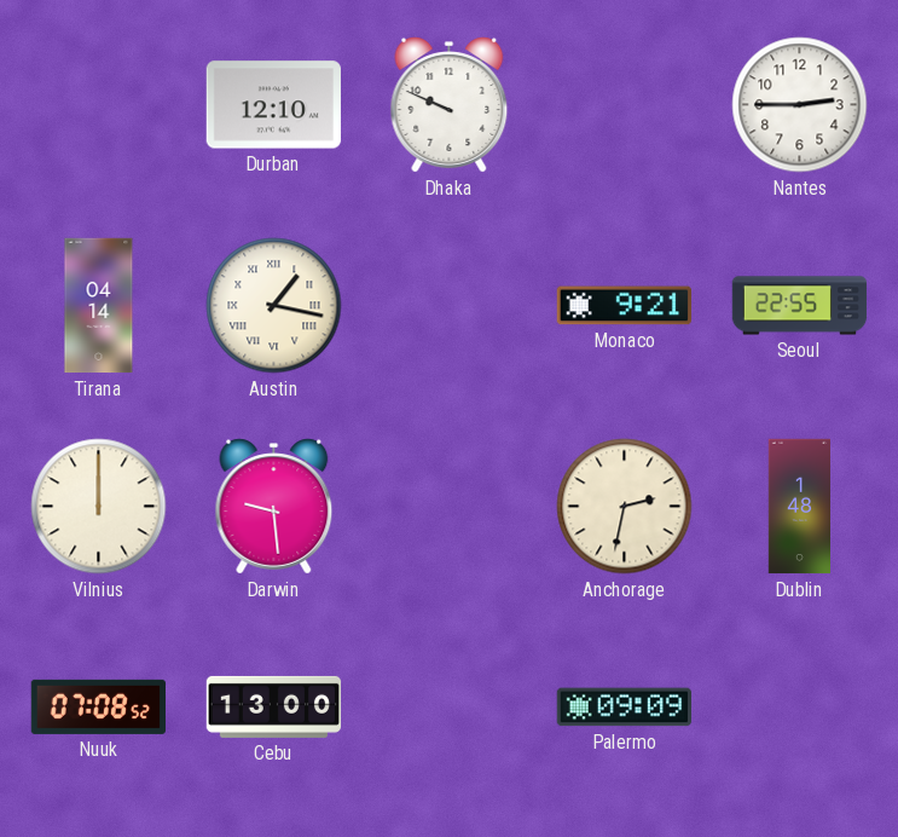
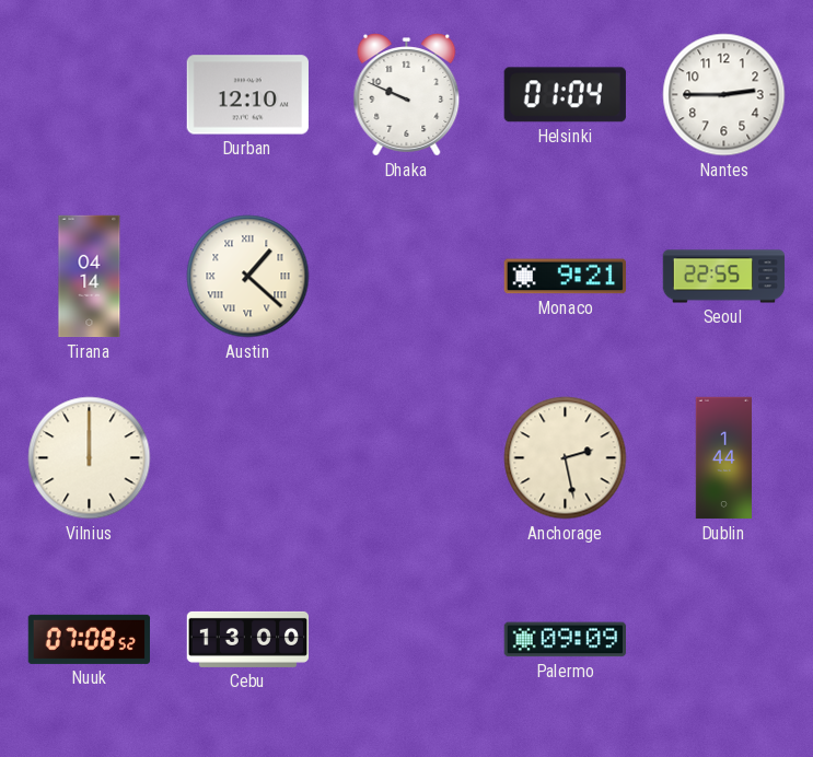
Helsinki: none -> 01:04 (565, 95)
Austin: 1:17 -> 1:22 (248, 277)
Darwin: 9:29 -> none (274, 507)
Anchorage: 2:32 -> 2:28 (566, 458)
Dublin: 1:48 -> 1:44 (723, 458)
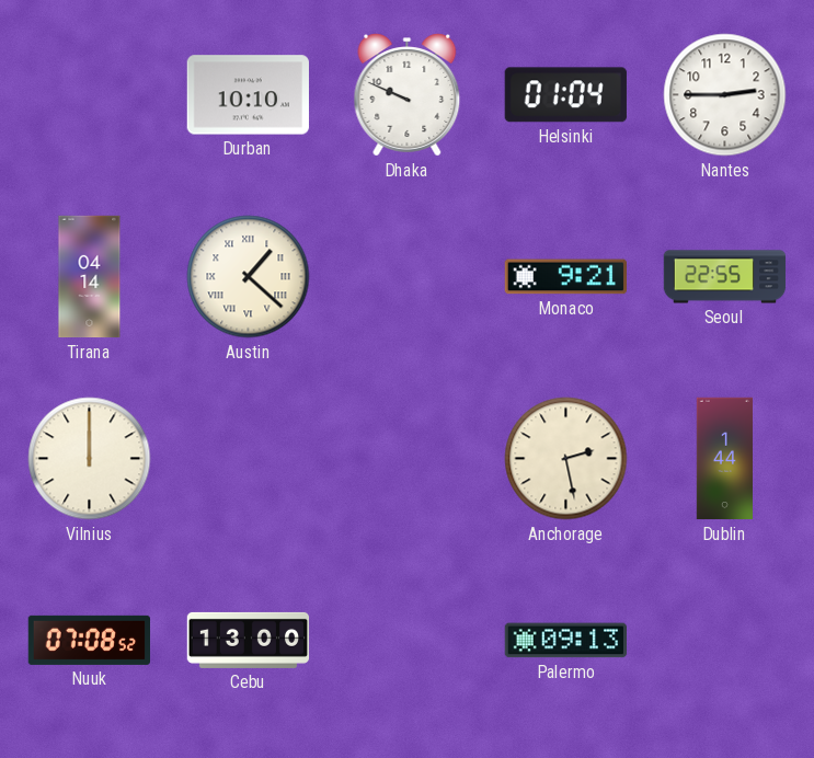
Durban: 12:10 -> 10:10 (248, 95)
Palermo: 09:09 -> 09:13 (565, 641)
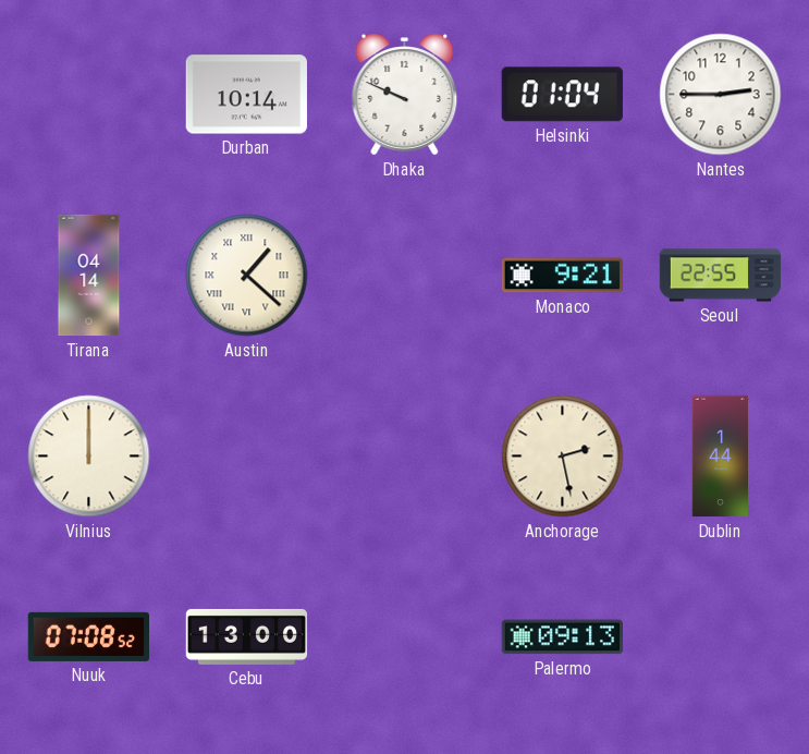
Durban: 10:10 -> 10:14 (246, 95)
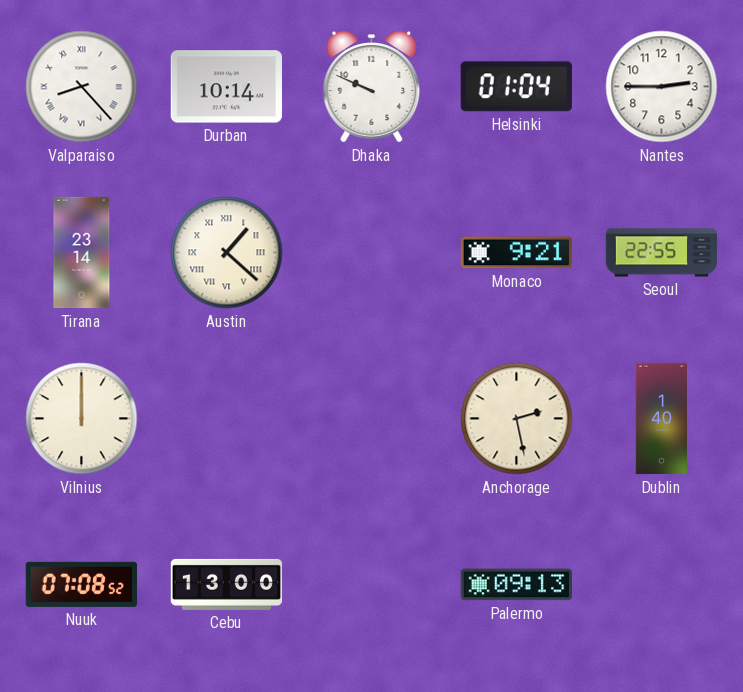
Valparaiso: none -> 8:23 (82, 87)
Tirana: 04:14 -> 23:14 (82, 253)
Dublin: 1:44 -> 1:40 (661, 419)
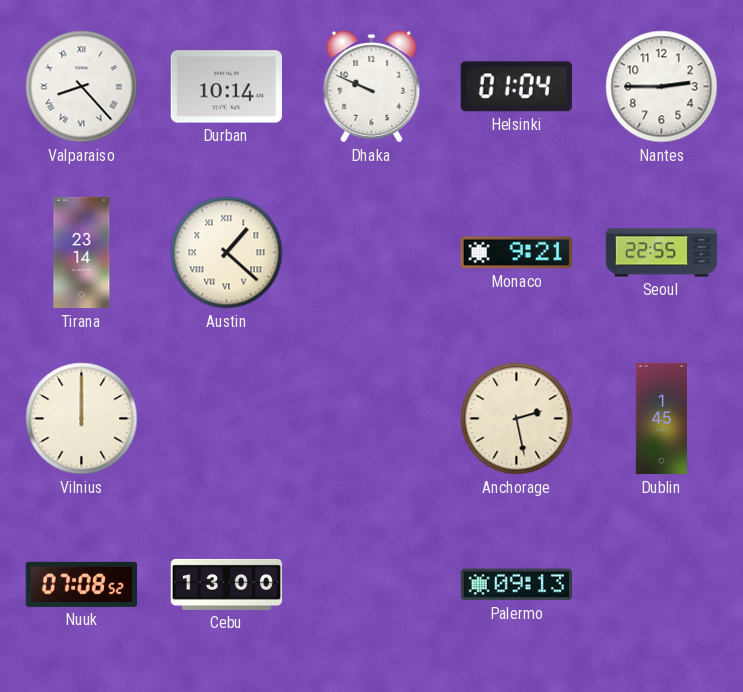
Dublin: 1:40 -> 1:45 (661, 419)
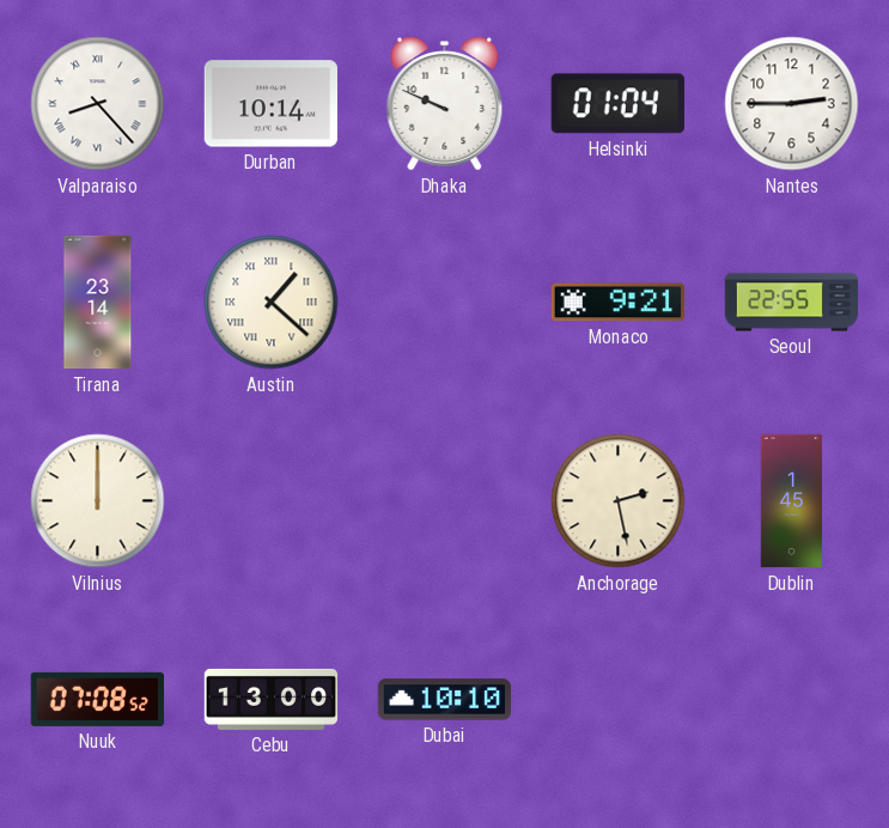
Dubai: none -> 10:10 (445, 700)
Palermo: 09:13 -> none (516, 585)
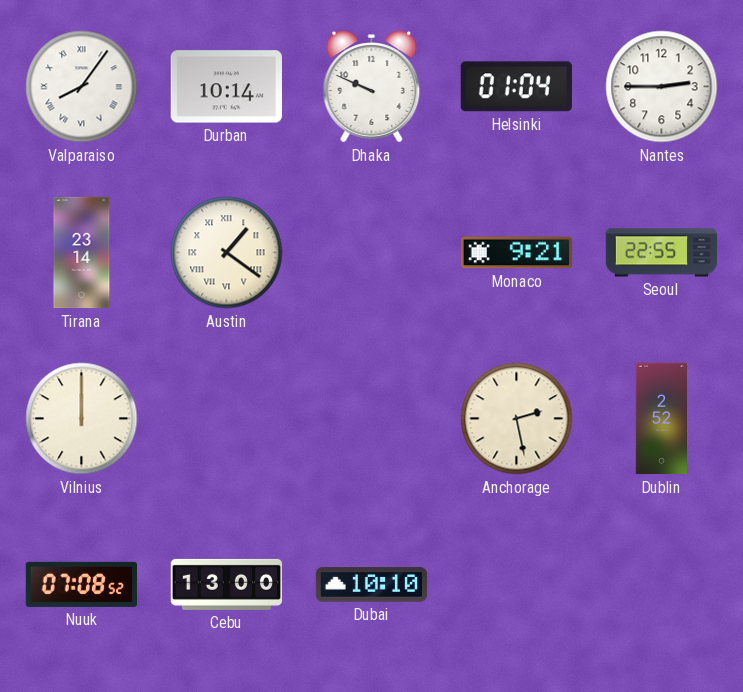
Valparaiso: 8:23 -> 8:06 (82, 87)
Austin: 1:22 -> 1:21 (227, 253)
Dublin: 1:45 -> 2:52 (661, 419)
